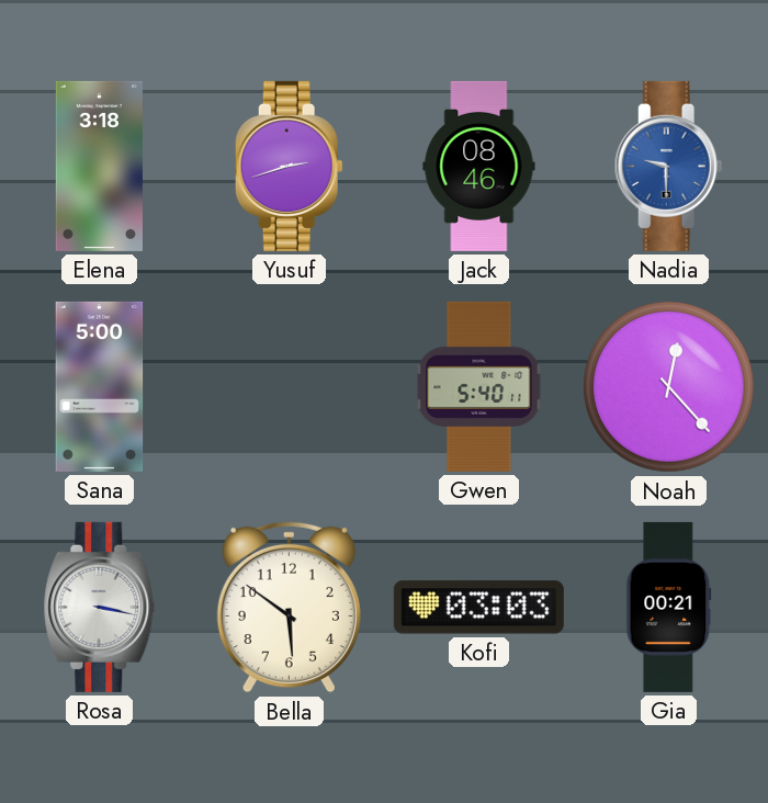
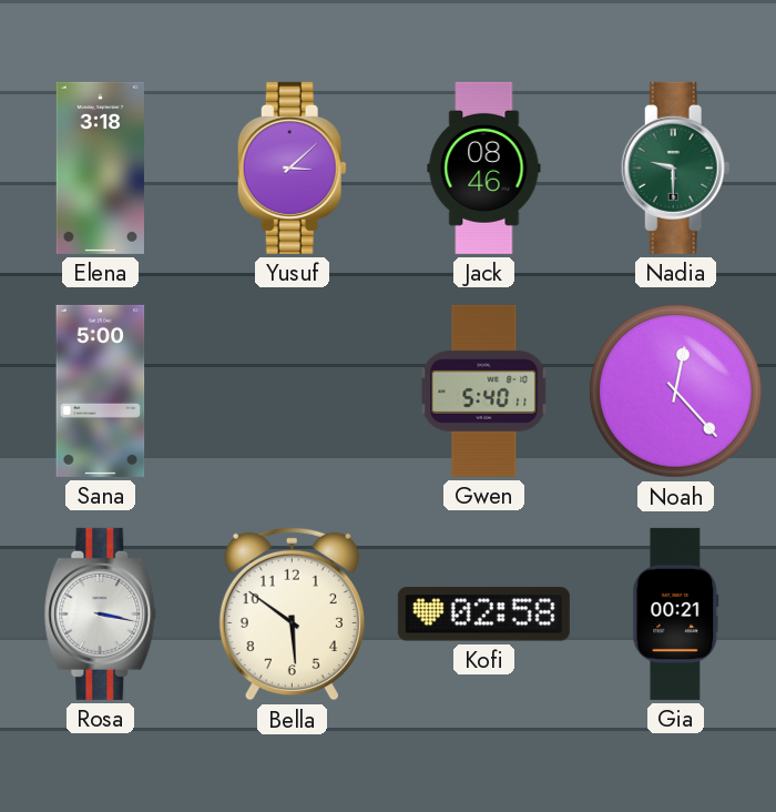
Yusuf: 2:42 -> 3:08 (292, 168)
Nadia dial: blue -> green (675, 168)
Kofi: 03:03 -> 02:58 (483, 615)
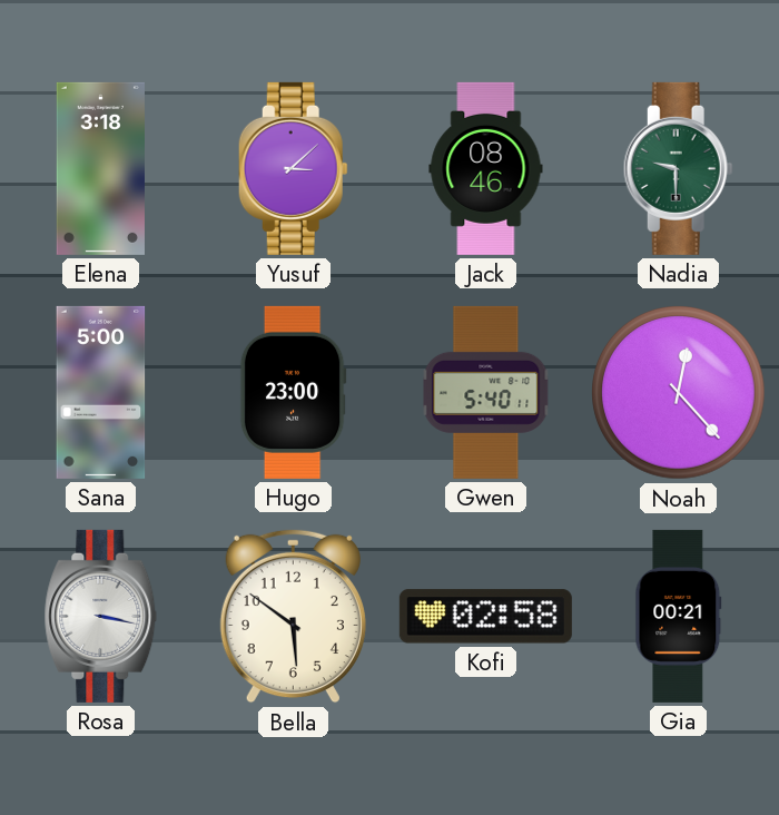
Hugo: none -> 23:00 (293, 392)
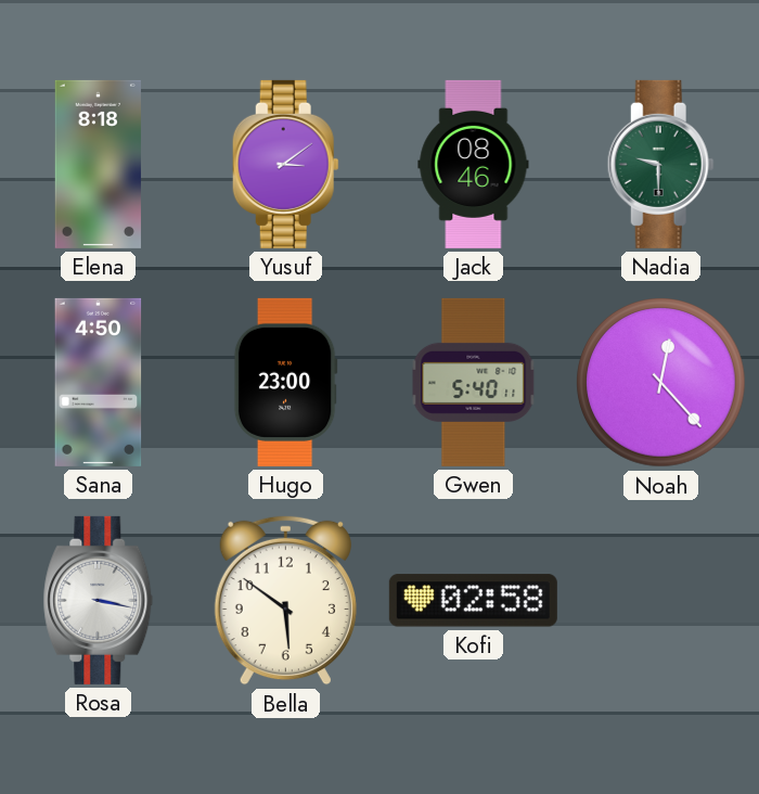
Elena: 3:18 -> 8:18 (98, 164)
Yusuf: 3:08 -> 3:09 (285, 164)
Sana: 5:00 -> 4:50 (99, 382)
Gia: 00:21 -> none (679, 616)
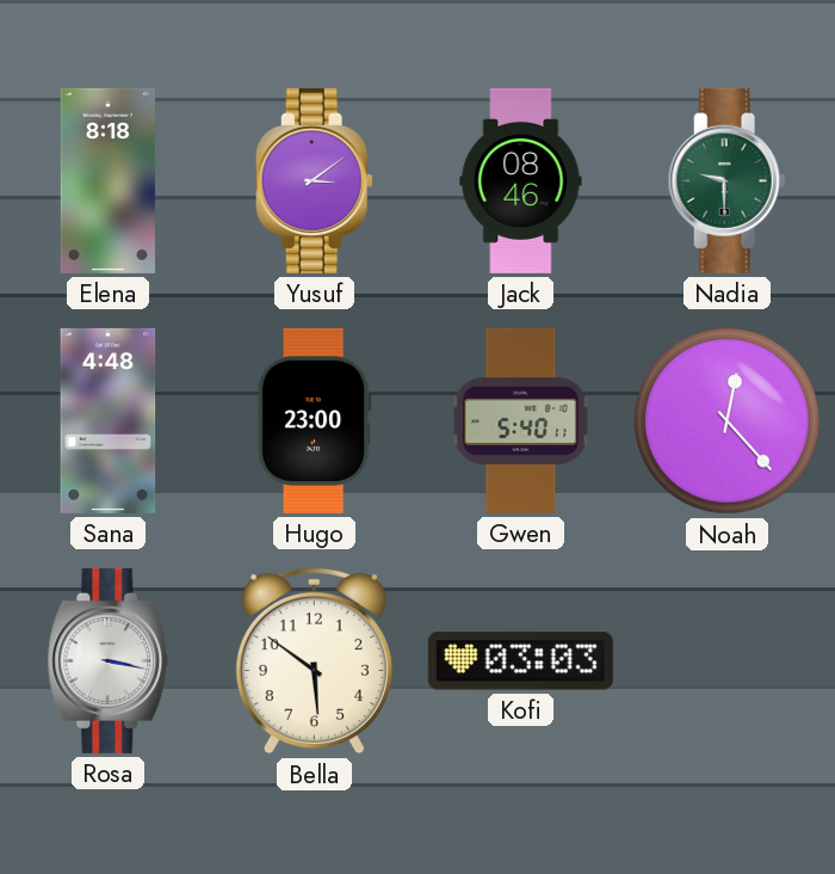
Sana: 4:50 -> 4:48 (109, 420)
Kofi: 02:58 -> 03:03 (520, 661)
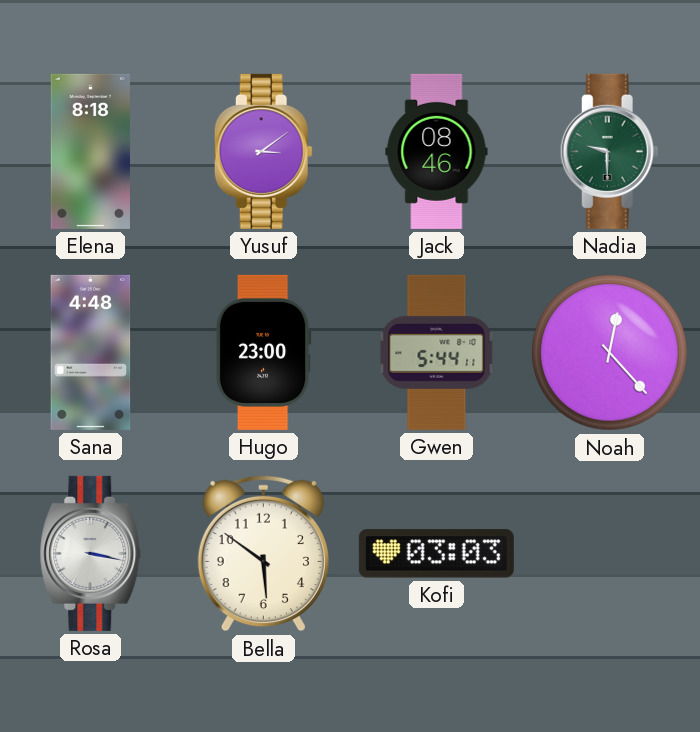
Gwen: 5:40 -> 5:44 (437, 352)
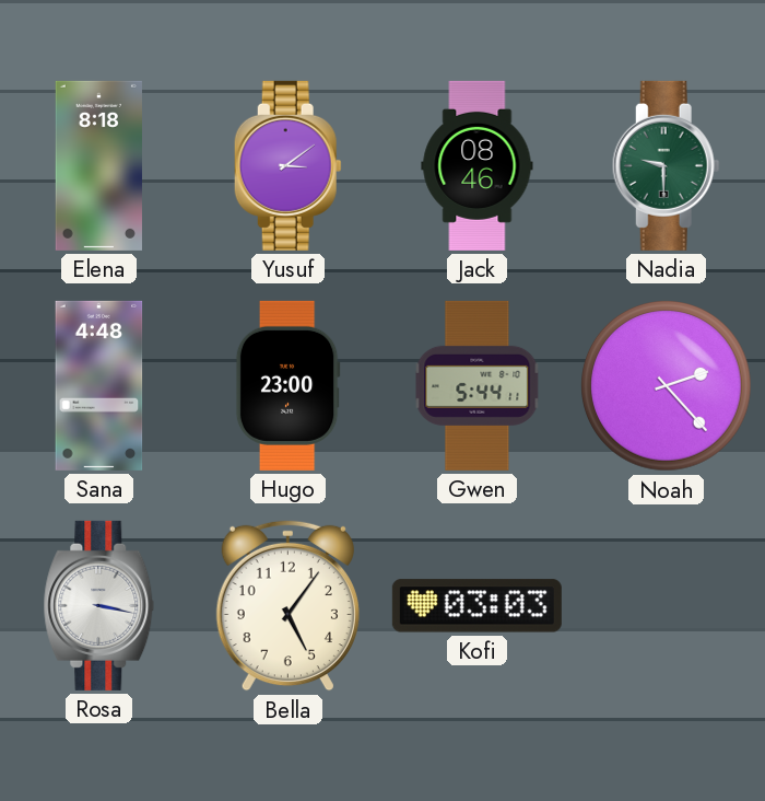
Noah: 12:23 -> 2:23 (667, 386)
Bella: 5:51 -> 5:06 (287, 606)
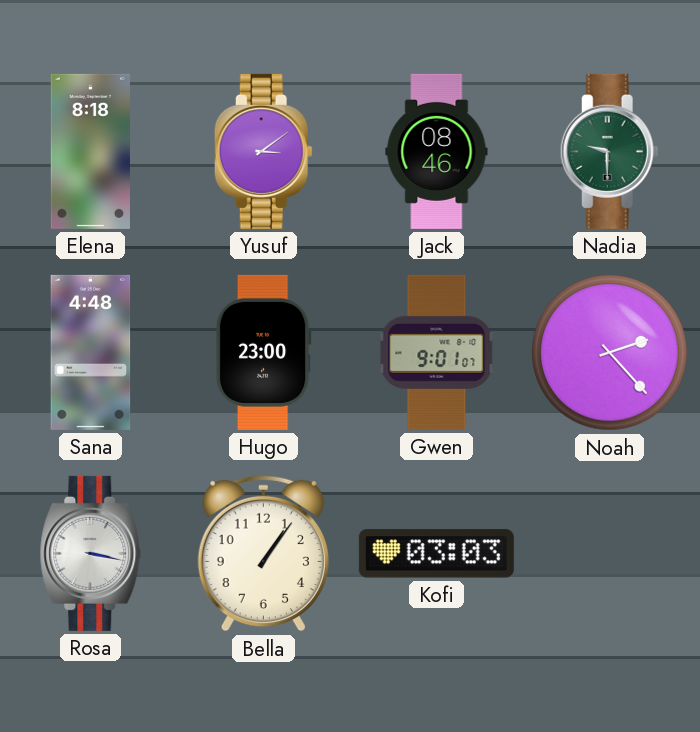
Gwen: 5:44 -> 9:01 (437, 352)
Bella: 5:06 -> 1:06 (263, 554)
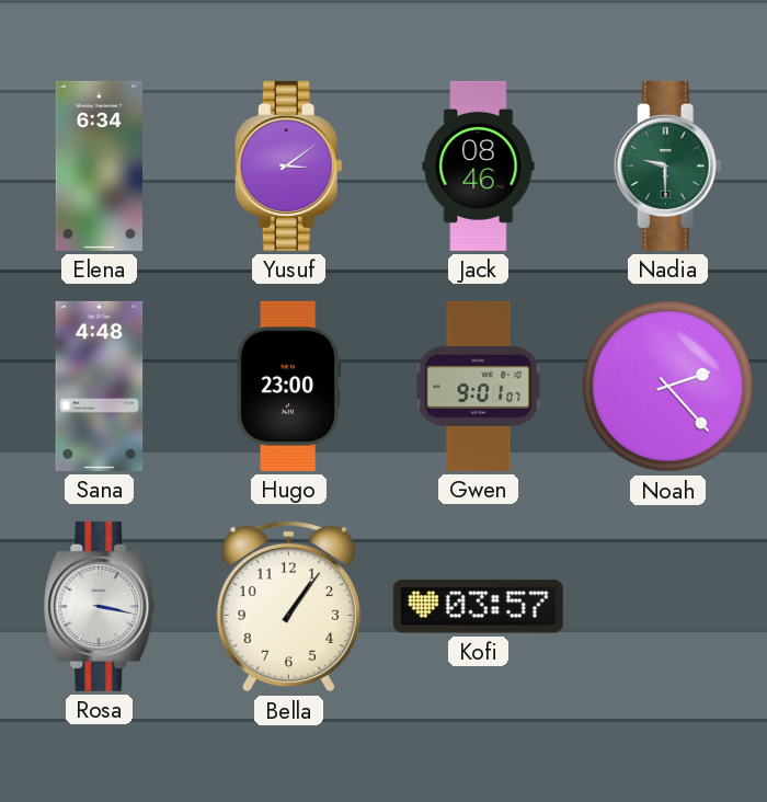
Elena: 8:18 -> 6:34 (99, 165)
Kofi: 03:03 -> 03:57 (478, 607)
